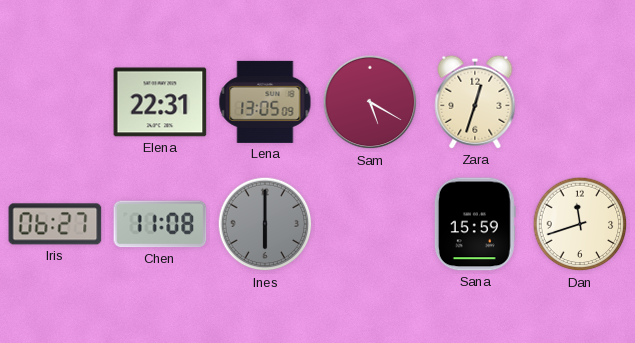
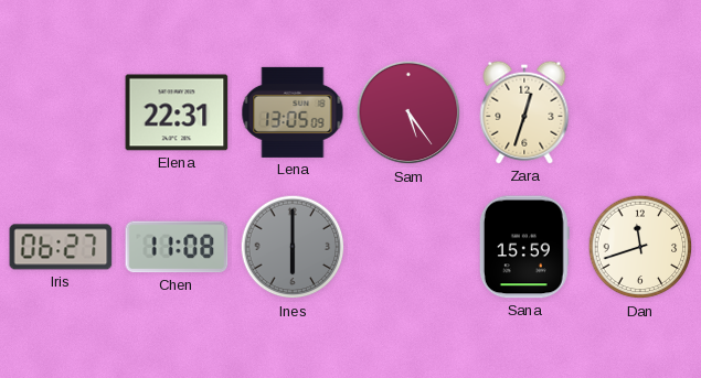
Sam: 5:20 -> 5:24 (408, 112)
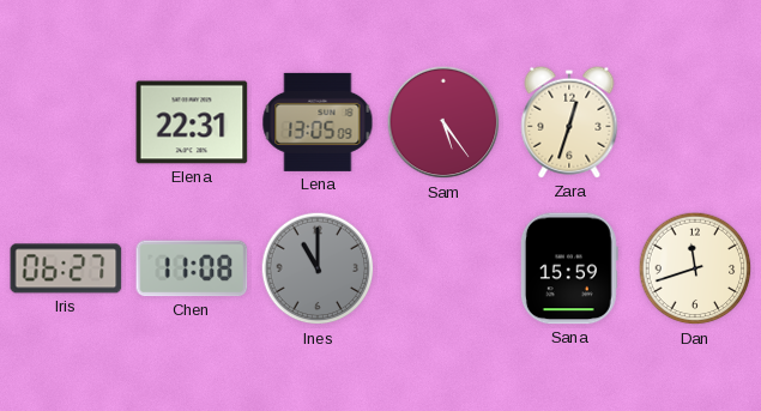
Ines: 6:00 -> 11:00 (318, 268)
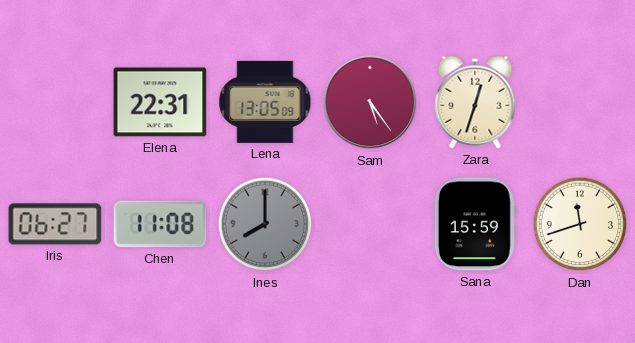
Ines: 11:00 -> 8:00 (265, 224)
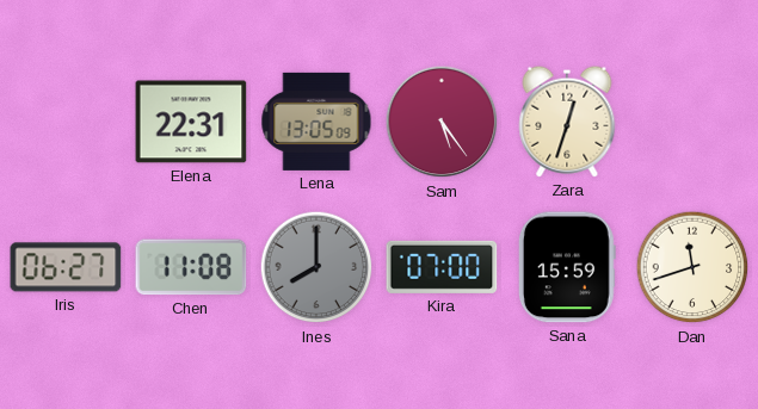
Kira: none -> 07:00 (442, 267)
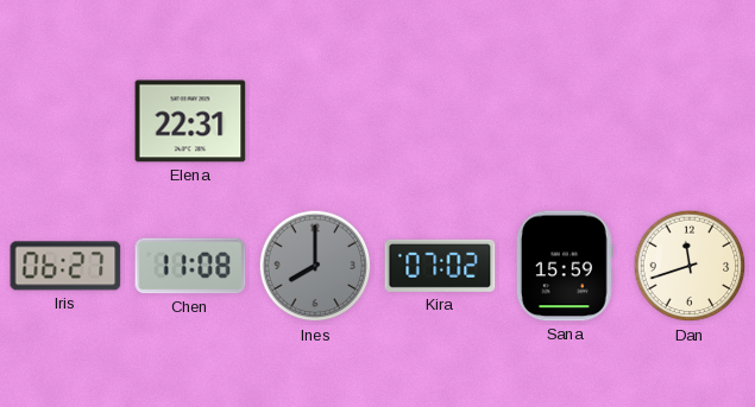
Lena: 13:05 -> none (316, 122)
Sam: 5:24 -> none (442, 122)
Zara: 12:33 -> none (567, 122)
Kira: 07:00 -> 07:02 (440, 266)
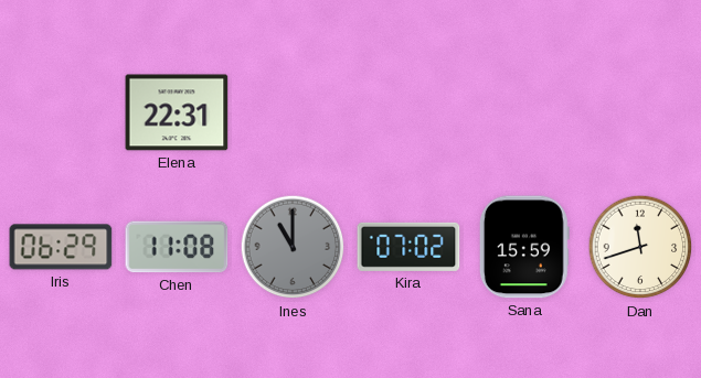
Iris: 06:27 -> 06:29 (61, 247)
Ines: 8:00 -> 11:00 (293, 247)
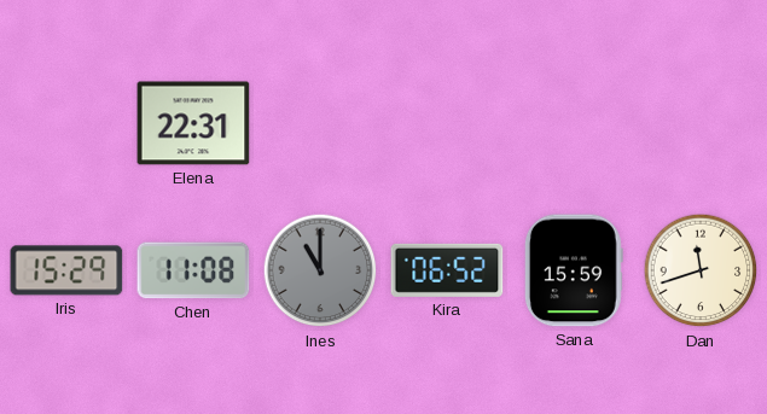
Iris: 06:29 -> 15:29 (66, 270)
Kira: 07:02 -> 06:52 (447, 270)
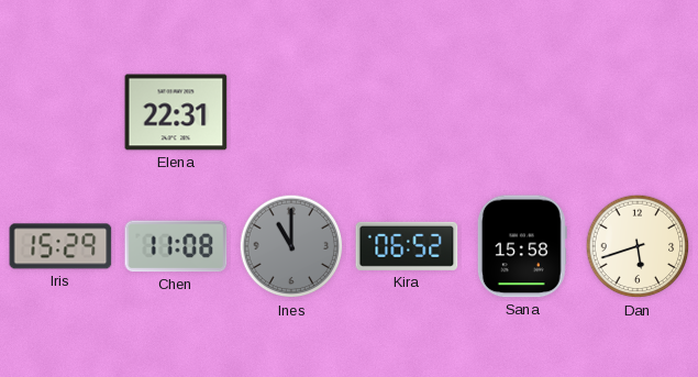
Sana: 15:59 -> 15:58 (522, 246)
Dan: 11:42 -> 5:42 (638, 246)
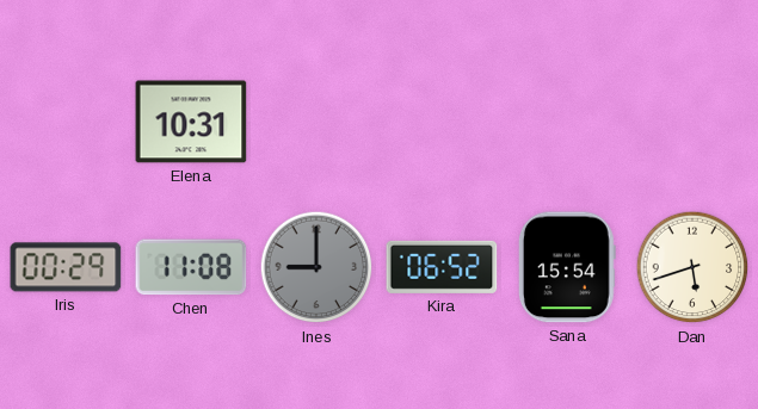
Elena: 22:31 -> 10:31 (191, 122)
Iris: 15:29 -> 00:29 (66, 267)
Ines: 11:00 -> 9:00 (316, 267)
Sana: 15:58 -> 15:54 (567, 267)
